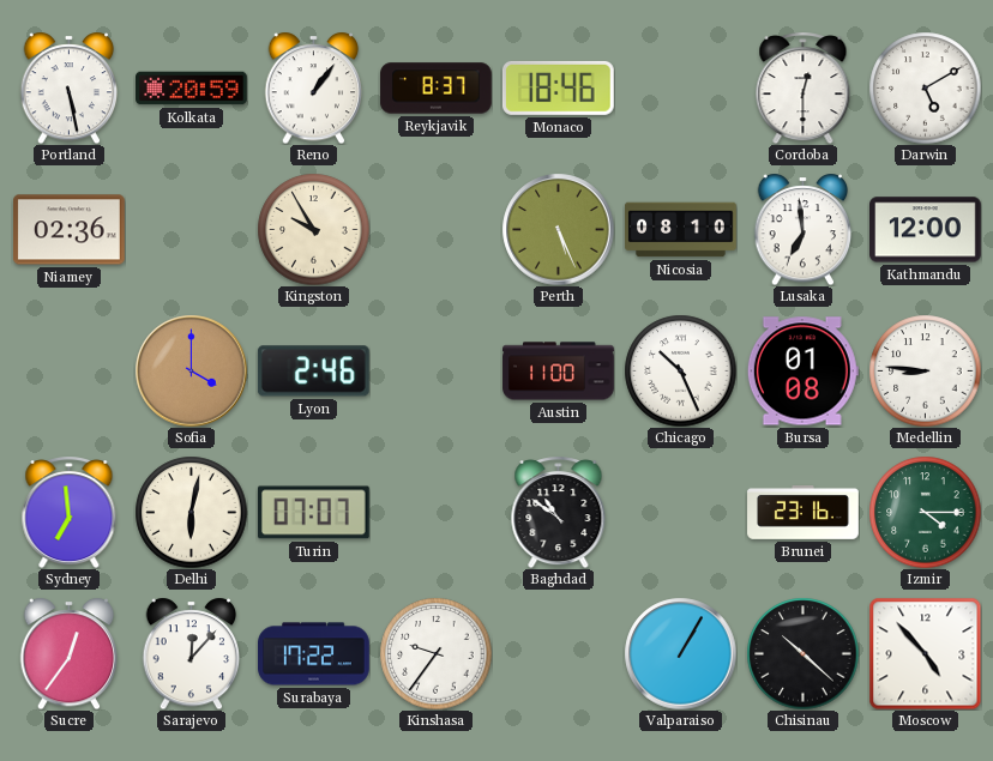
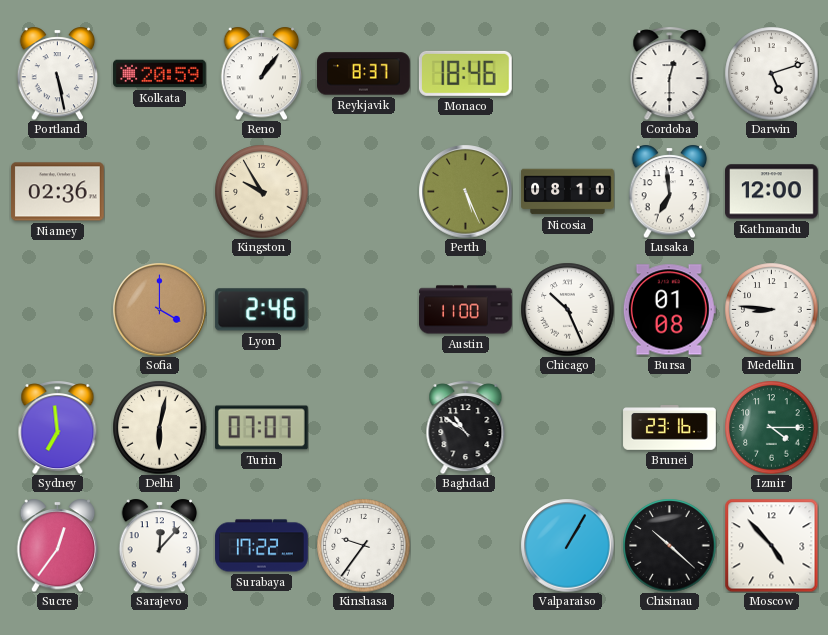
Darwin: 5:10 -> 5:12 (771, 73)
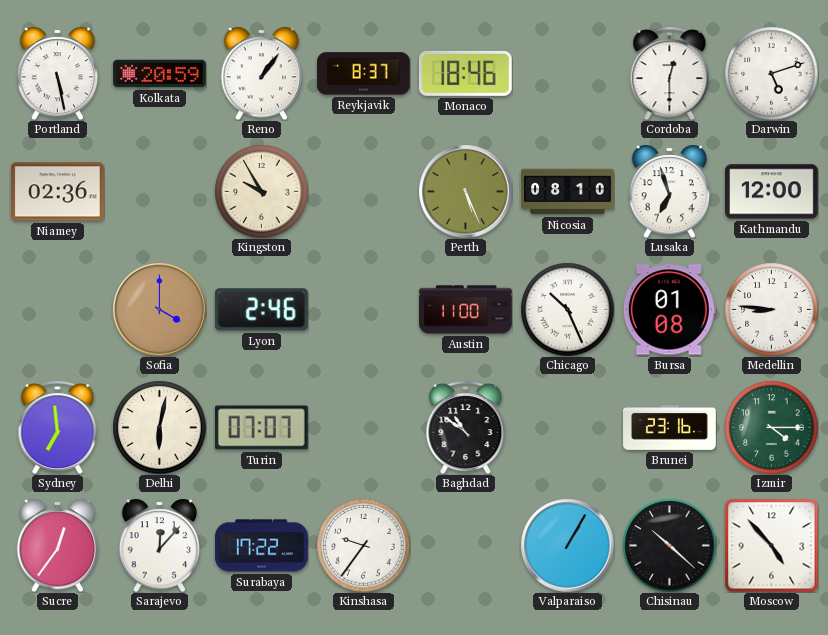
Lusaka: 6:59 -> 6:57 (670, 191)
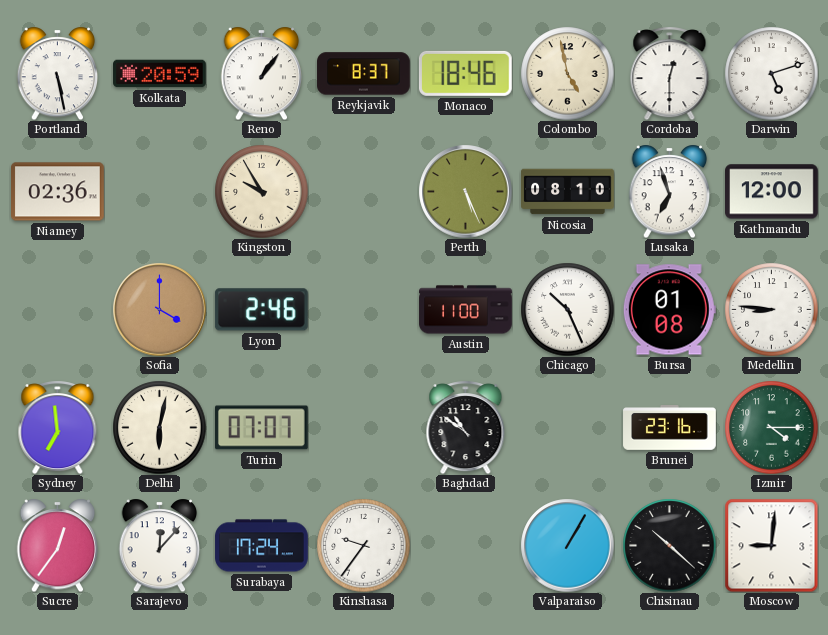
Colombo: none -> 4:58 (567, 73)
Surabaya: 17:22 -> 17:24 (262, 546)
Moscow: 4:53 -> 9:01 (771, 545)
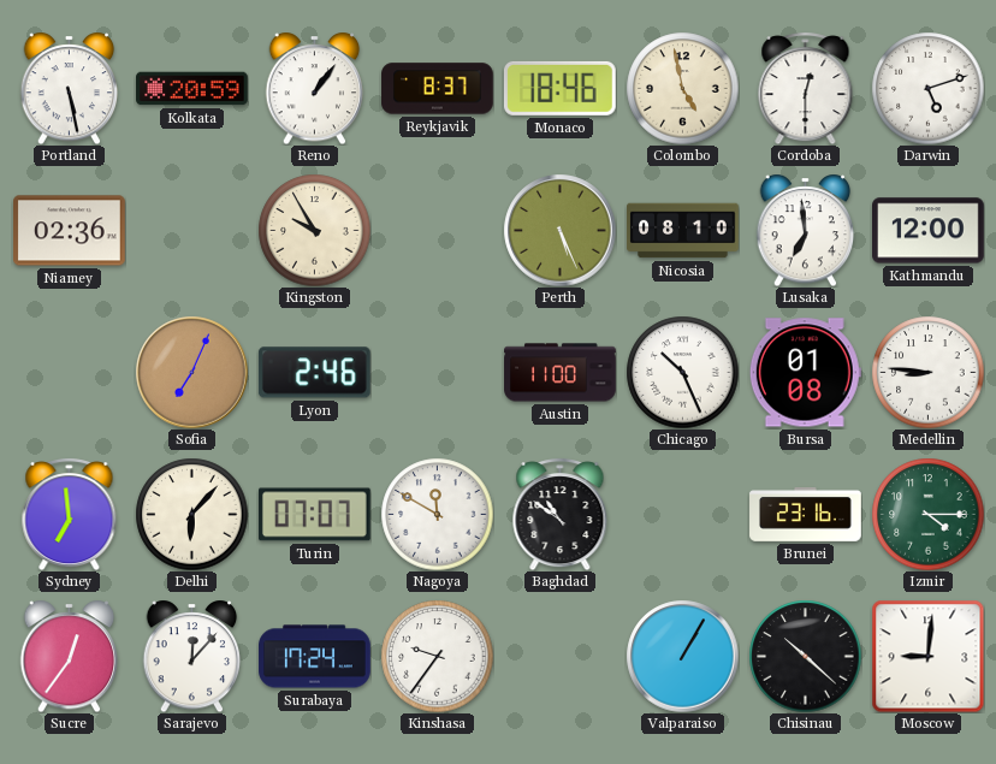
Lusaka: 6:57 -> 6:59 (806, 230)
Sofia: 4:00 -> 7:04 (191, 372)
Delhi: 6:02 -> 6:07 (191, 514)
Nagoya: none -> 11:50 (437, 514)
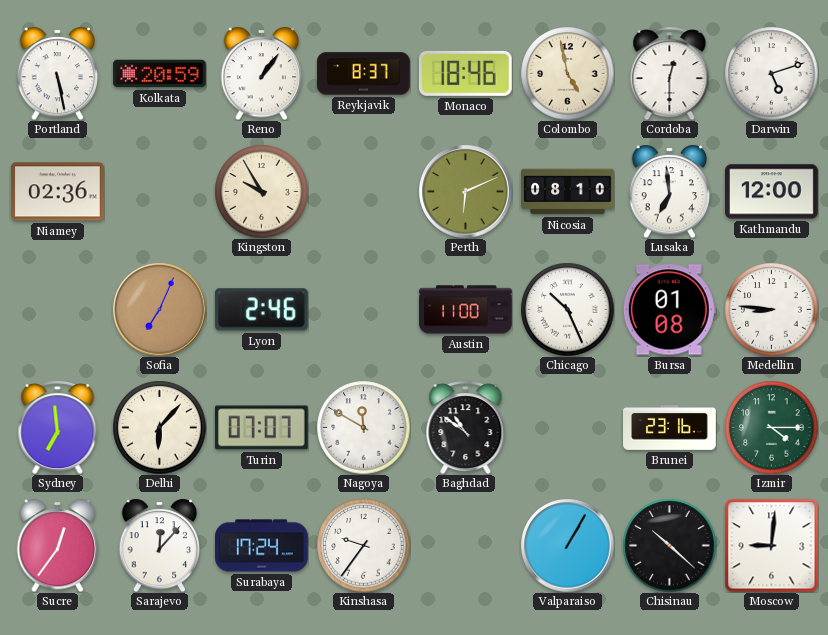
Perth: 5:26 -> 6:11 (465, 191)
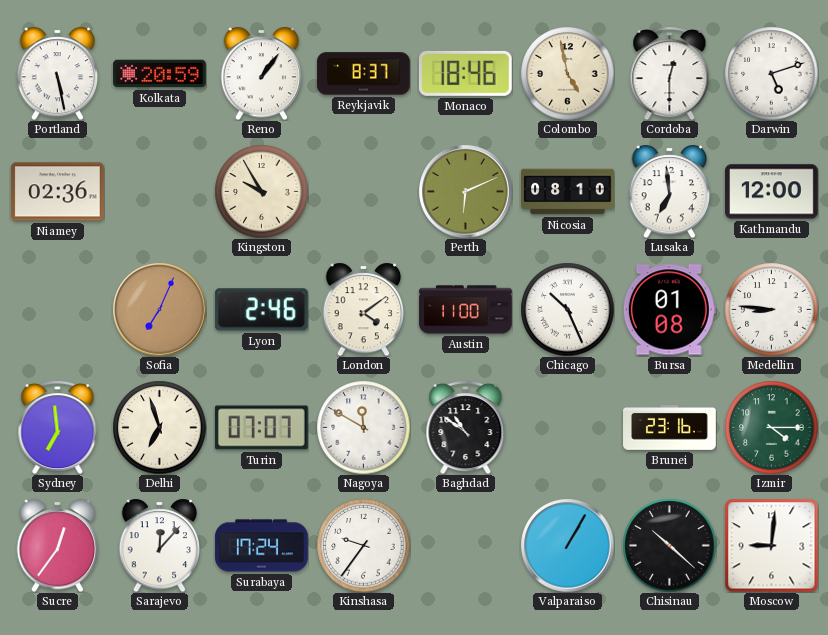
London: none -> 4:09 (364, 309)
Delhi: 6:07 -> 6:57 (159, 427)
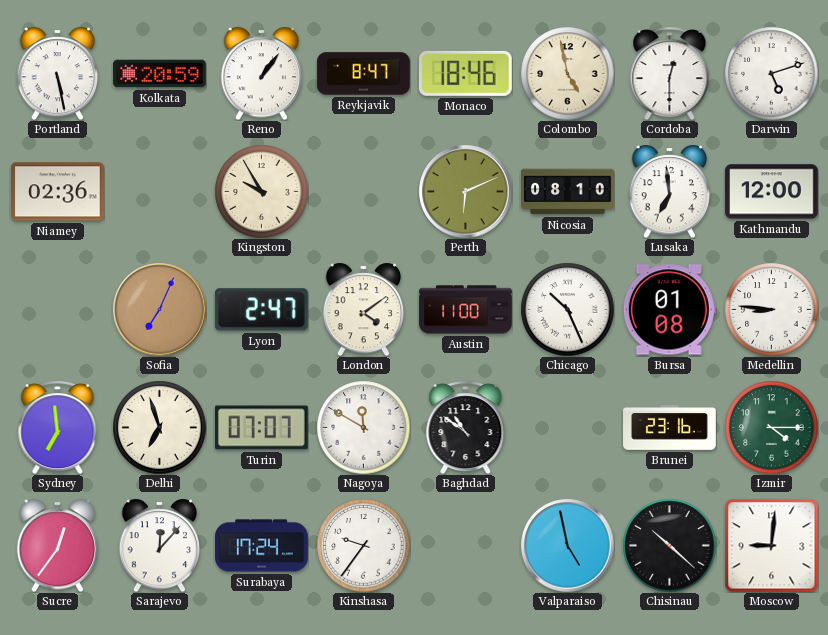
Reykjavik: 8:37 -> 8:47 (364, 74)
Lyon: 2:46 -> 2:47 (261, 310)
Valparaiso: 1:05 -> 4:58 (567, 545)
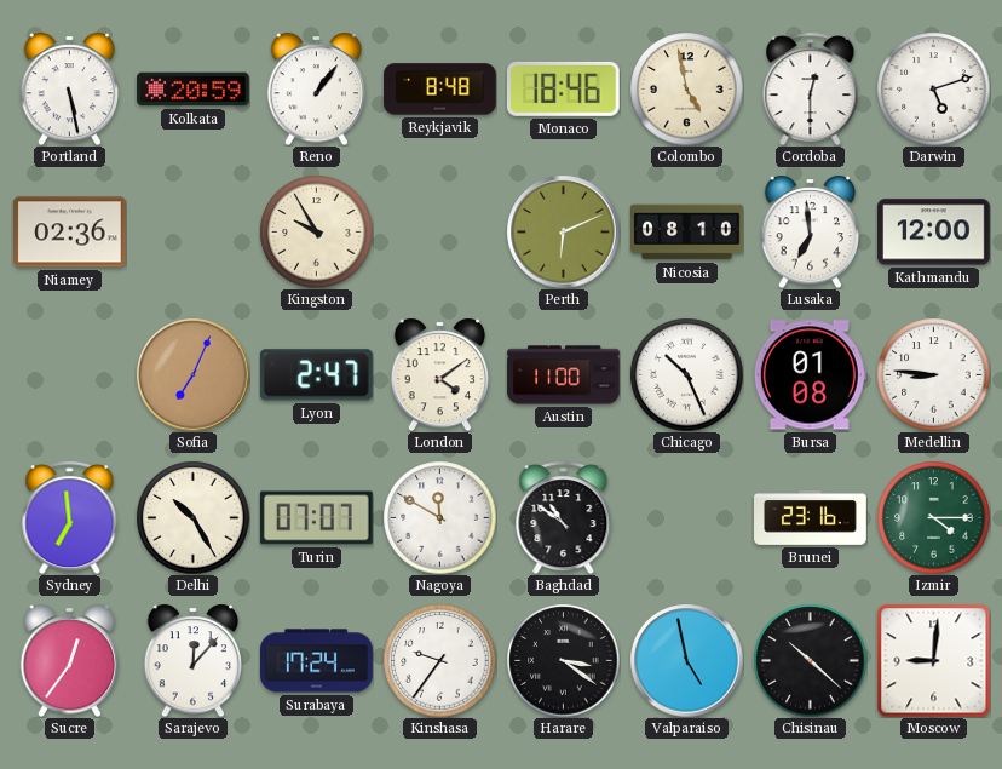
Reykjavik: 8:47 -> 8:48 (440, 90)
Delhi: 6:57 -> 10:25 (192, 517)
Harare: none -> 3:21 (563, 660)
